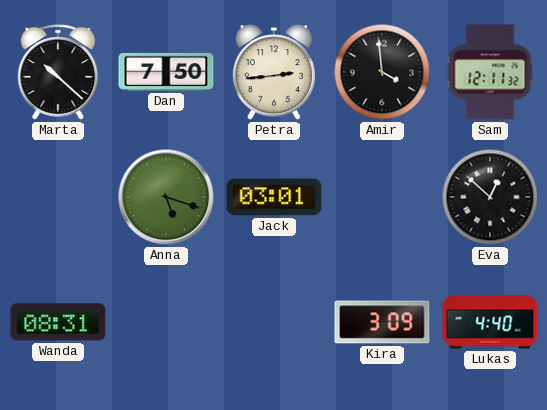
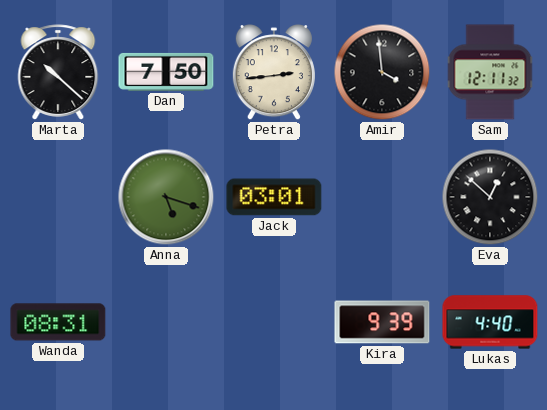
Kira: 3:09 -> 9:39 (382, 322)
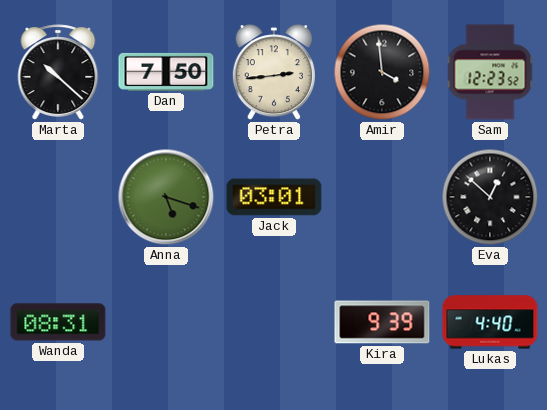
Sam: 12:11 -> 12:23 (490, 72)
